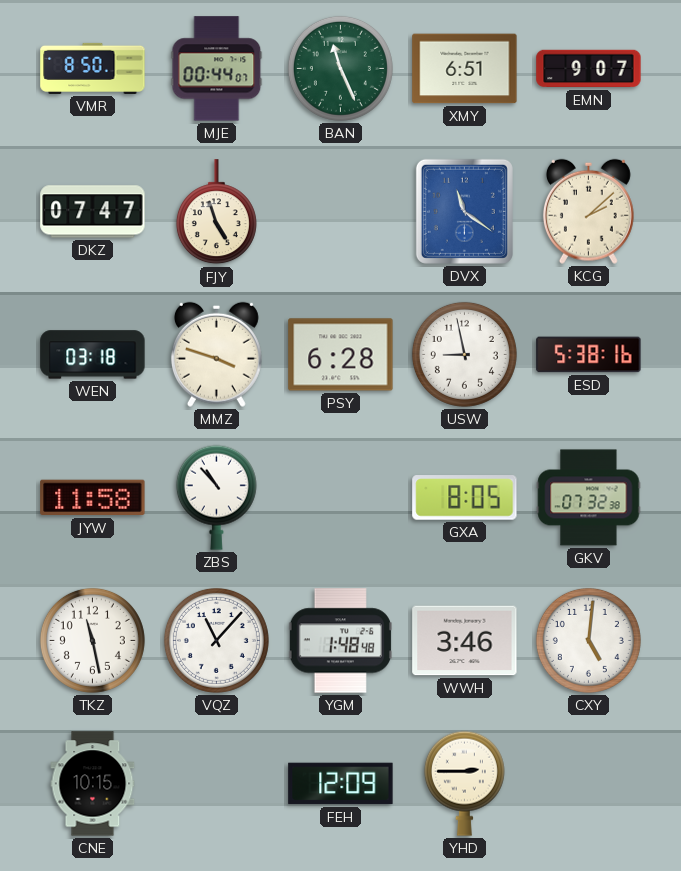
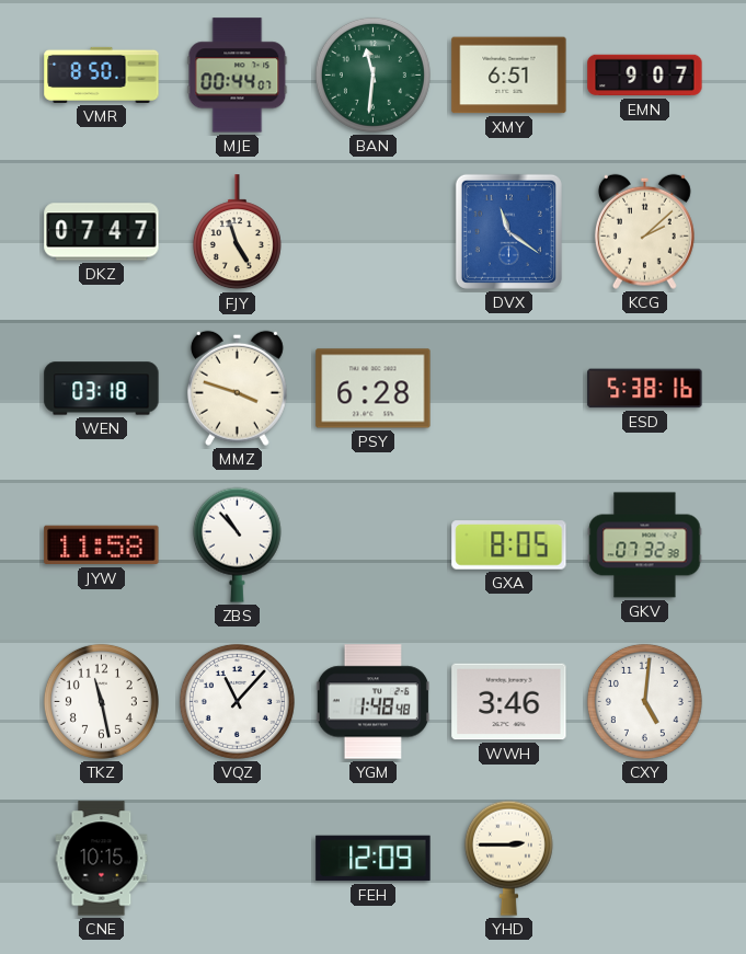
BAN: 11:26 -> 11:31 (372, 74)
USW: 8:58 -> none (464, 354)
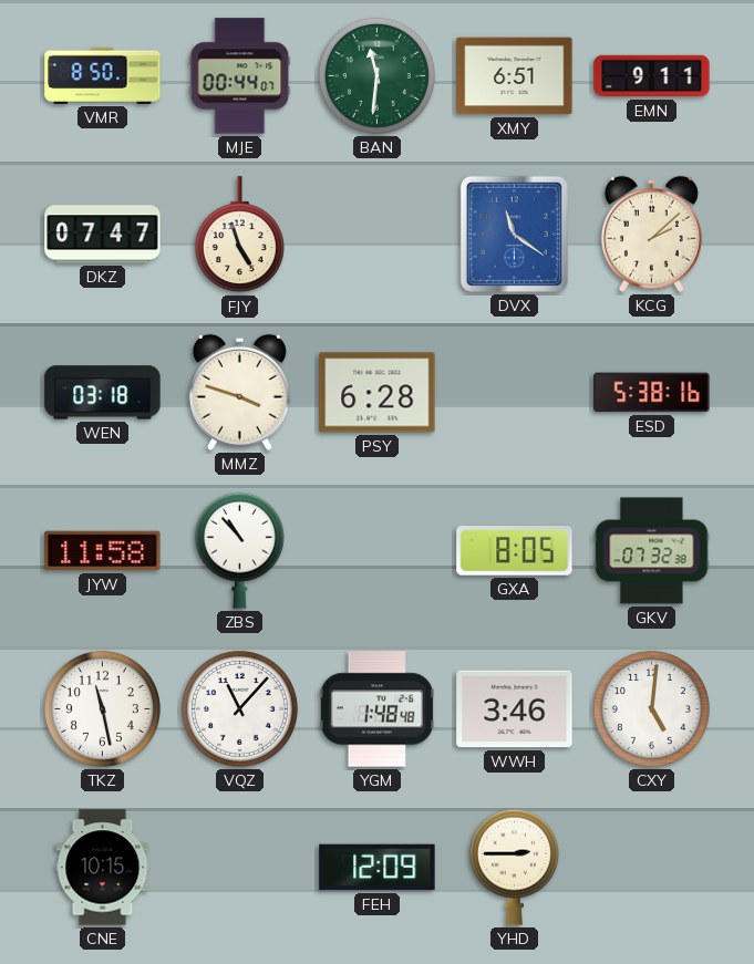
EMN: 9:07 -> 9:11 (652, 76)
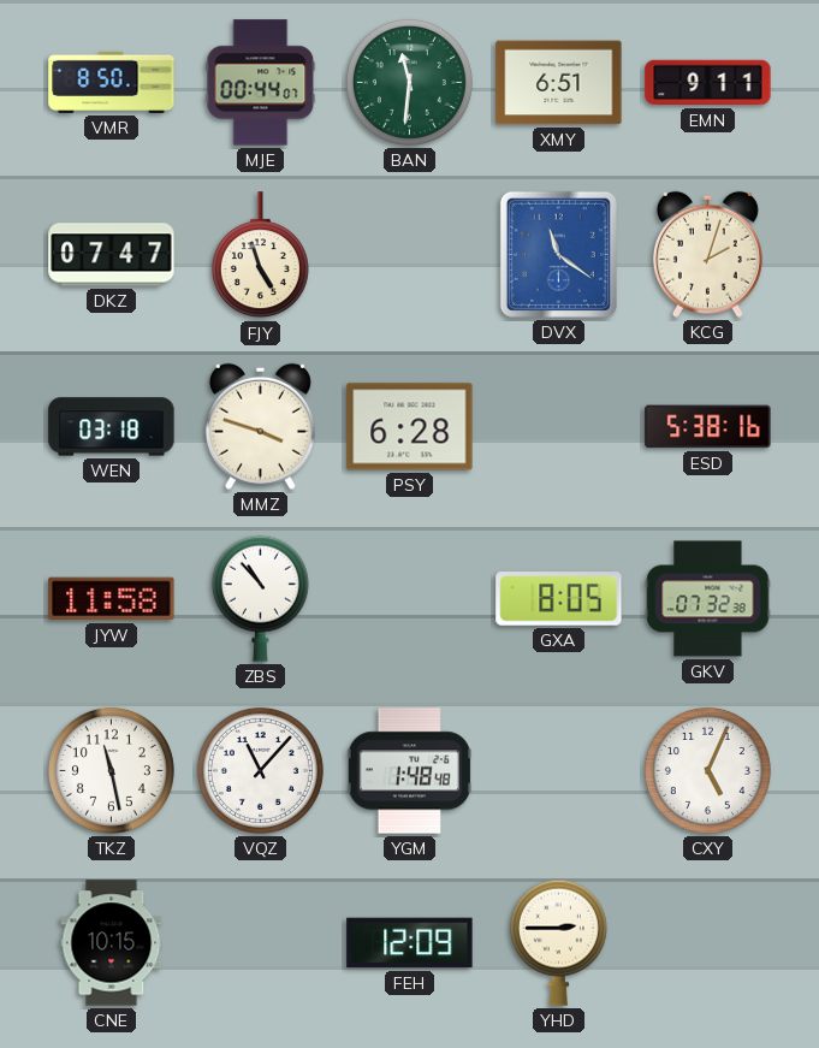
KCG: 2:08 -> 2:03 (707, 254)
WWH: 3:46 -> none (515, 709)
CXY: 5:01 -> 5:04 (707, 770)
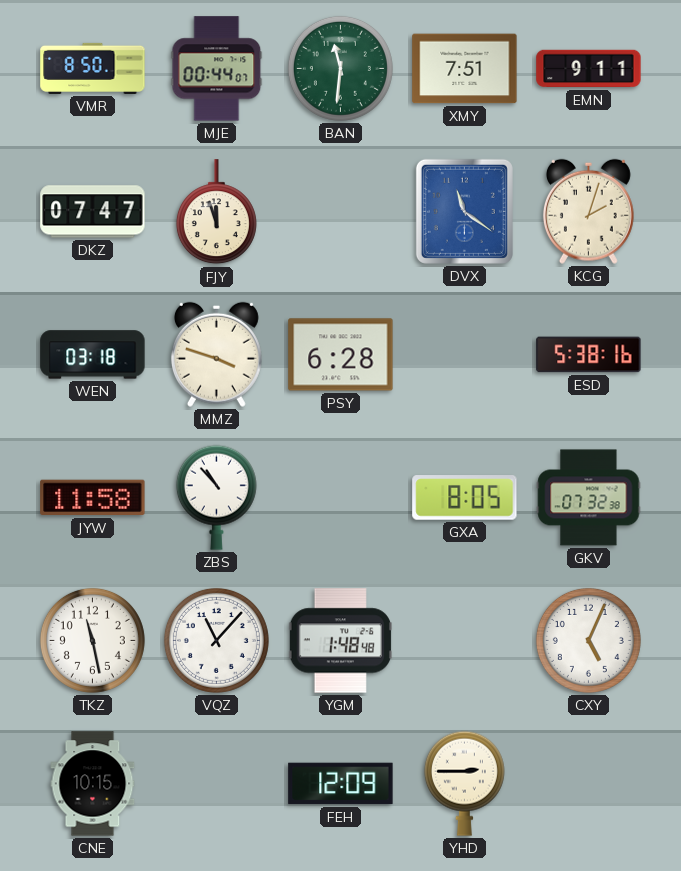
XMY: 6:51 -> 7:51 (465, 69)
FJY: 4:57 -> 11:57 (216, 212)
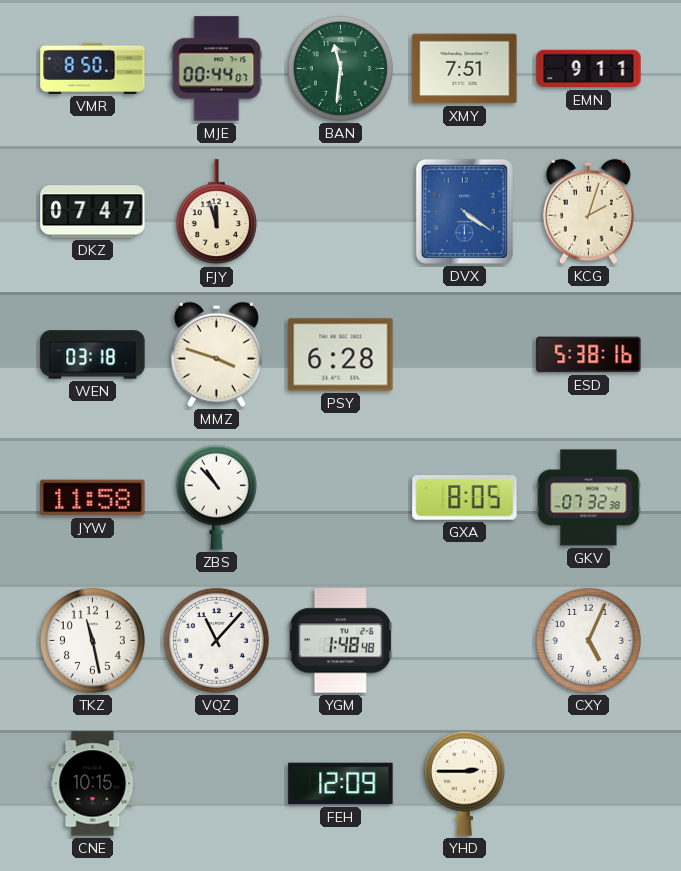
DVX: 11:21 -> 4:21 (464, 211)
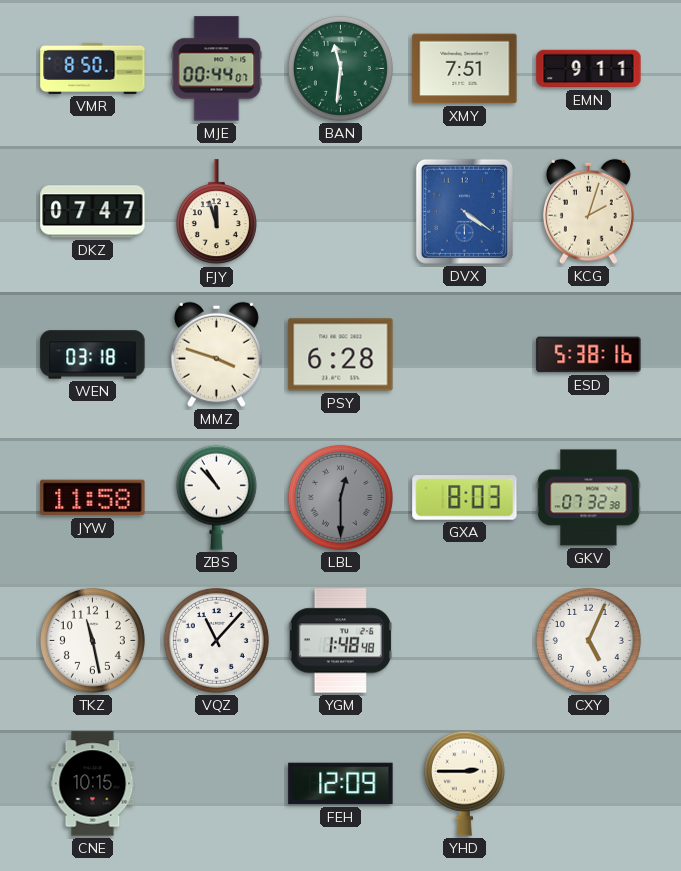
LBL: none -> 12:30 (340, 497)
GXA: 8:05 -> 8:03 (465, 498)
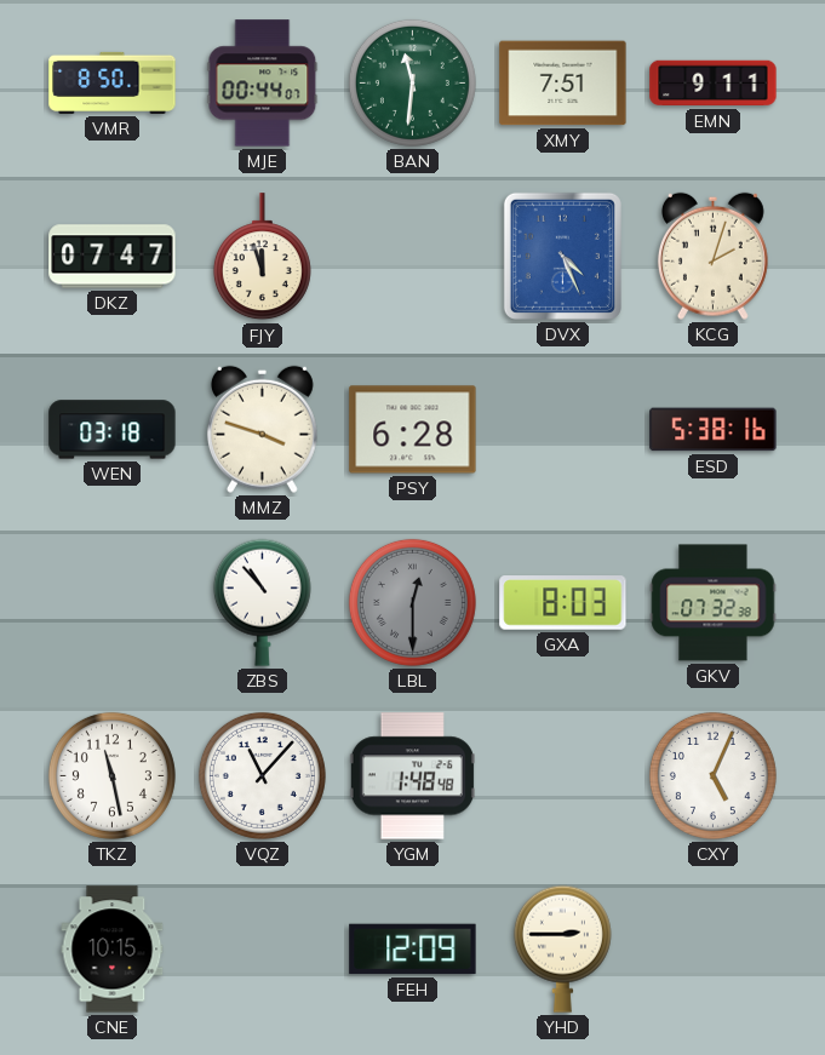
DVX: 4:21 -> 4:26 (562, 256)
JYW: 11:58 -> none (93, 498)
